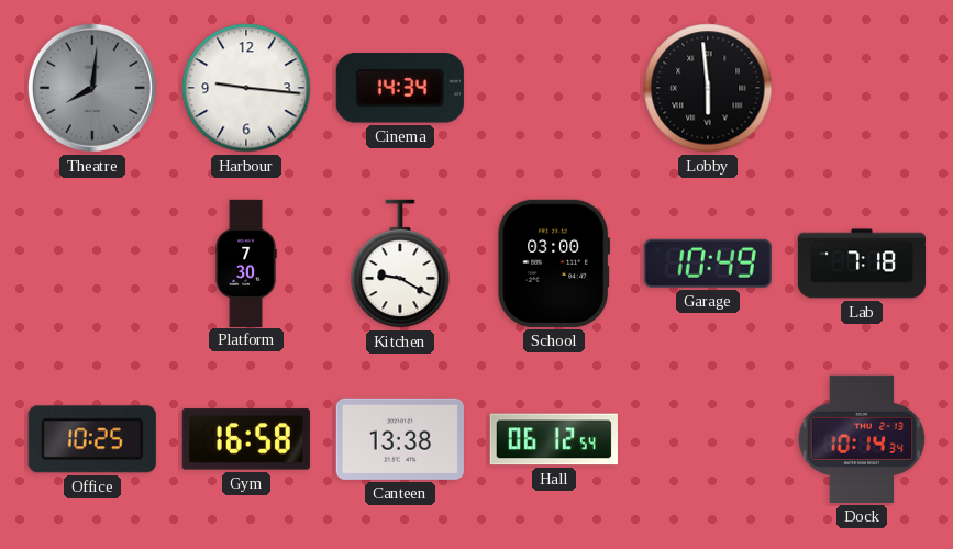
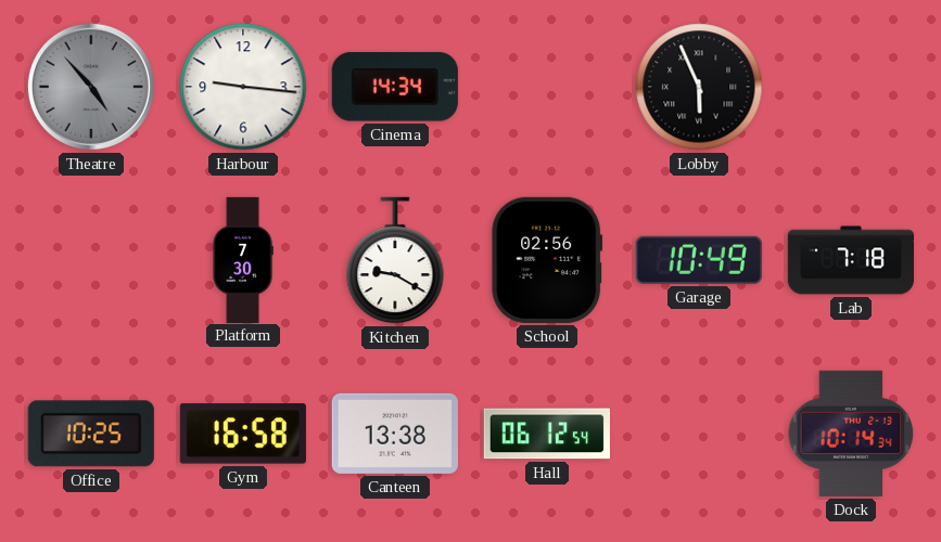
Theatre: 8:01 -> 4:53 (91, 87)
Lobby: 5:59 -> 5:56 (699, 87)
School: 03:00 -> 02:56 (547, 260)
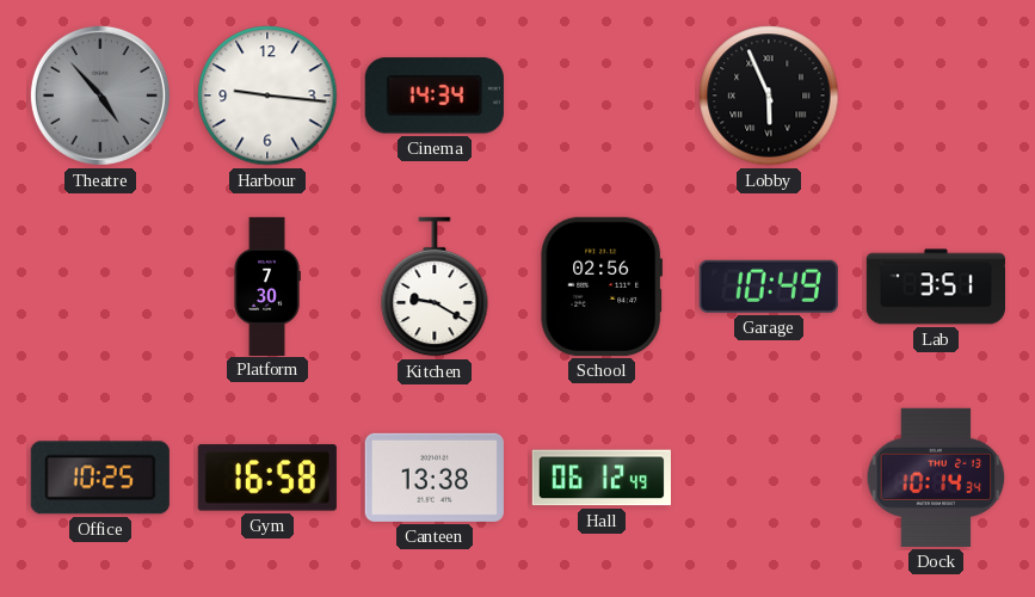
Lab: 7:18 -> 3:51 (935, 287)
Hall: 06:12:54 -> 06:12:49 (602, 478)
